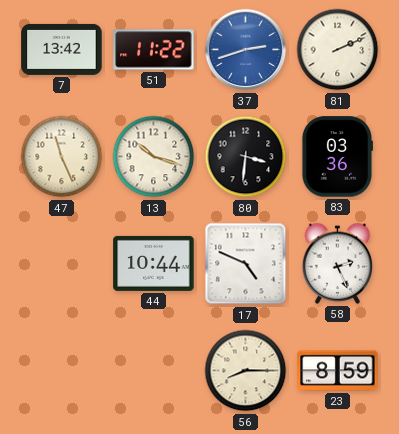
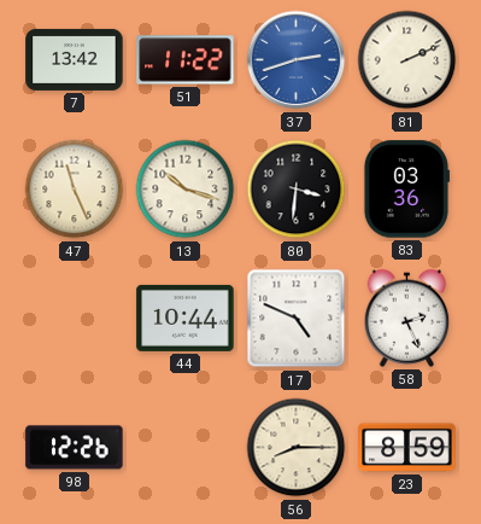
98: none -> 12:26 (75, 448)
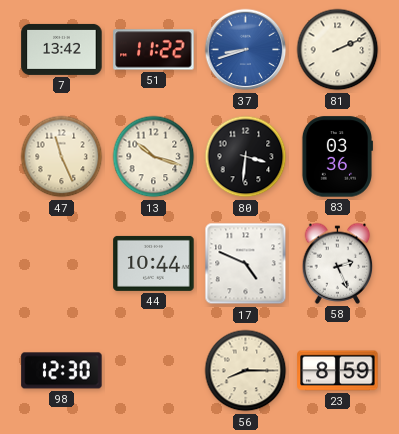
37: 2:42 -> 8:42 (246, 50)
98: 12:26 -> 12:30 (62, 371)
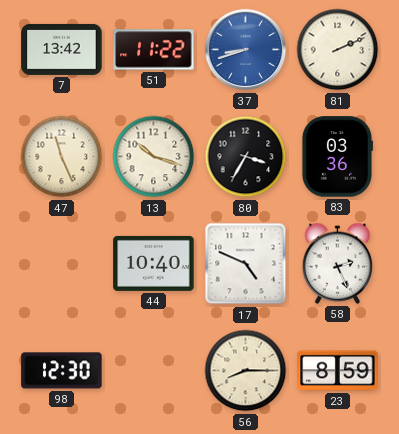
80: 3:31 -> 3:35 (246, 157)
44: 10:44 -> 10:40 (154, 263)
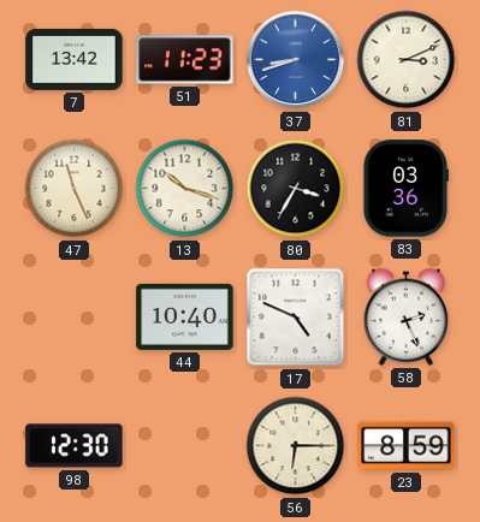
51: 11:22 -> 11:23 (185, 60)
81: 2:11 -> 3:11 (407, 60)
56: 8:15 -> 6:15 (296, 446)
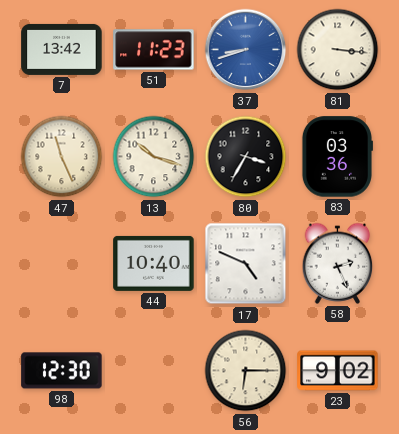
81: 3:11 -> 3:16 (338, 50)
23: 8:59 -> 9:02 (338, 371)
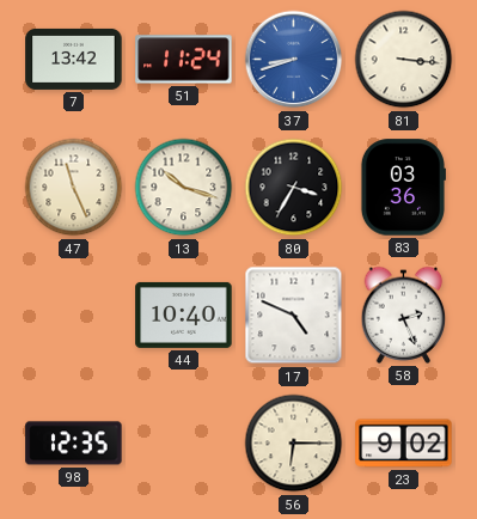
51: 11:23 -> 11:24 (184, 60)
98: 12:30 -> 12:35 (74, 444)
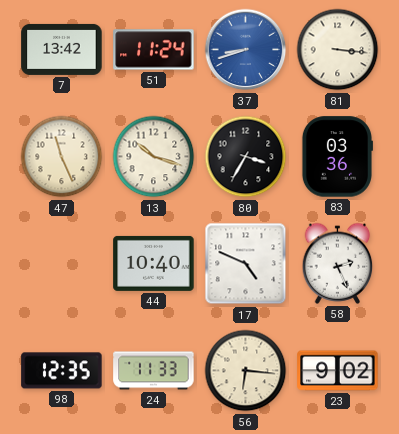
24: none -> 11:33 (154, 371)
56: 6:15 -> 6:16 (246, 371)
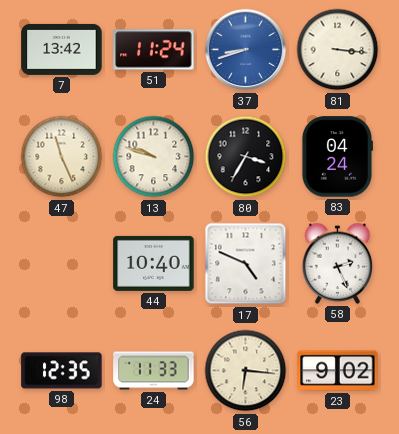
13: 10:18 -> 9:48 (154, 157)
83: 03:36 -> 04:24 (337, 157)
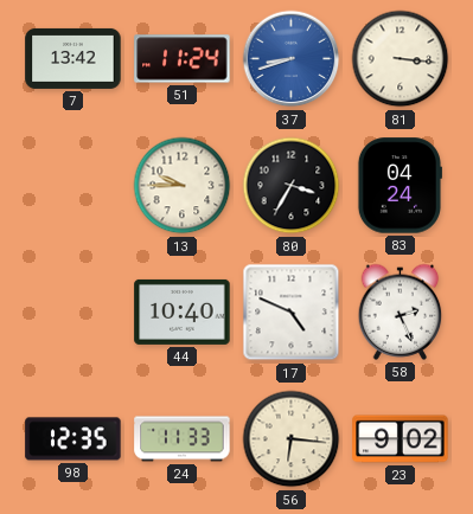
47: 11:26 -> none (62, 157)
13: 9:48 -> 9:45 (183, 186)
